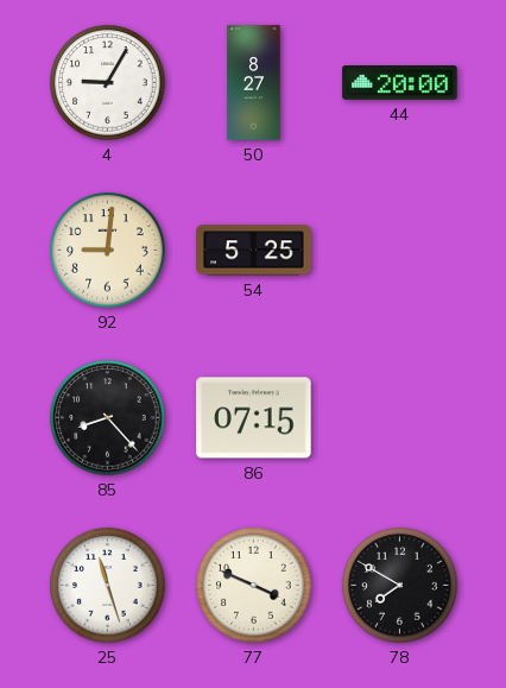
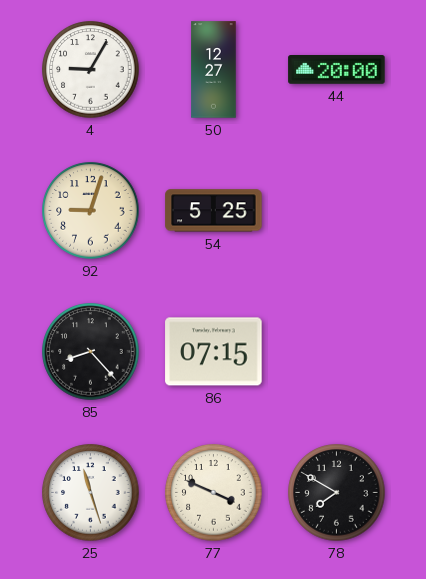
50: 8:27 -> 12:27 (214, 70)
92: 9:01 -> 9:03 (91, 211)
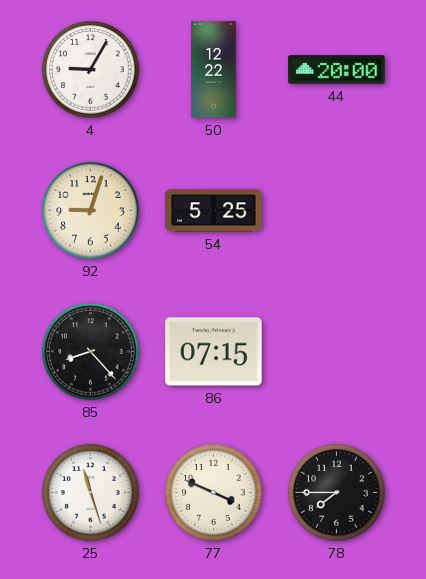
50: 12:27 -> 12:22 (214, 70)
78: 7:50 -> 7:45 (337, 493)
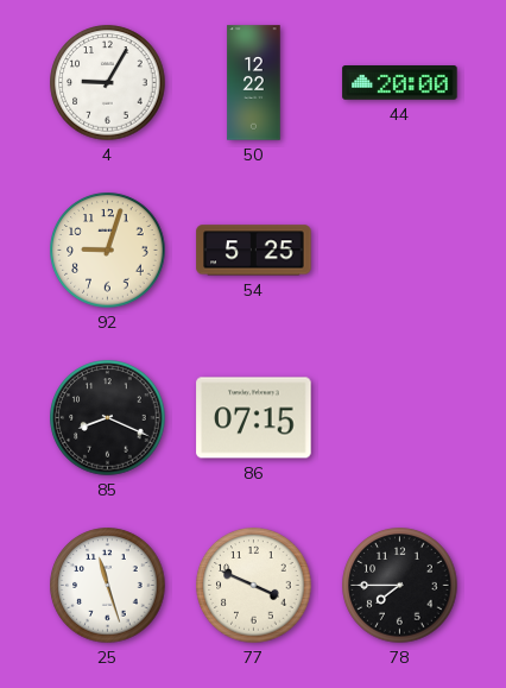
85: 8:23 -> 8:19 (108, 418)
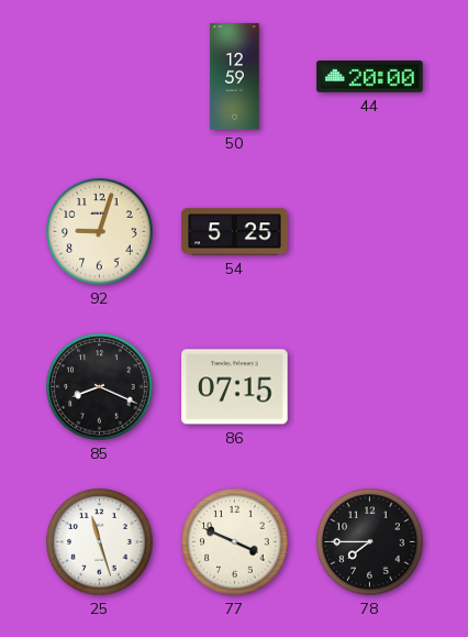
4: 9:05 -> none (108, 83)
50: 12:22 -> 12:59 (235, 77)
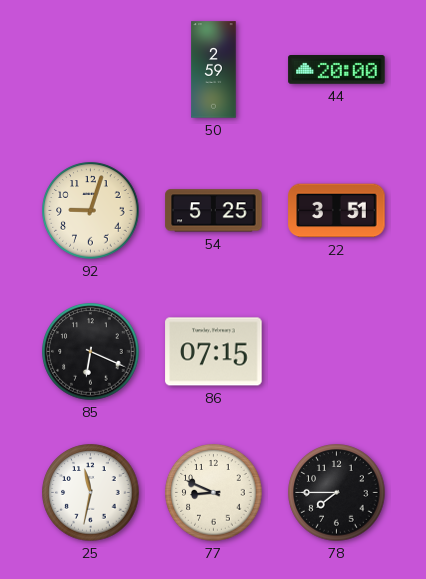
50: 12:59 -> 2:59 (214, 70)
22: none -> 3:51 (337, 211)
85: 8:19 -> 6:19 (91, 352)
25: 11:27 -> 11:32 (91, 493)
77: 3:49 -> 8:49 (214, 493)
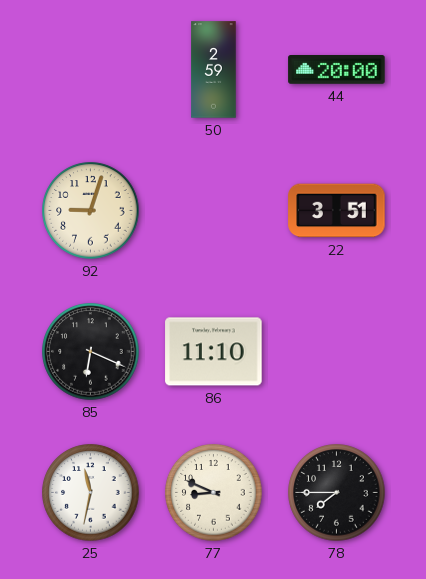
54: 5:25 -> none (214, 211)
86: 07:15 -> 11:10 (214, 352)
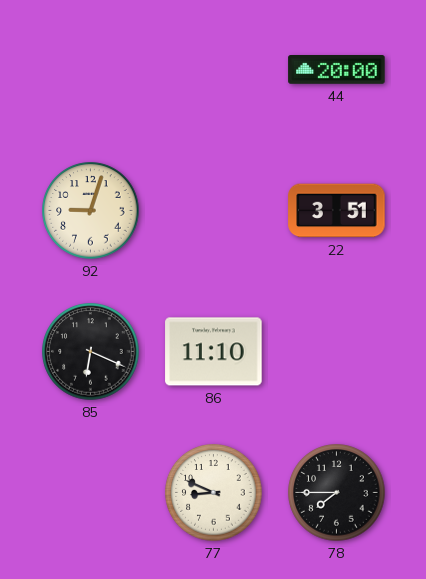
50: 2:59 -> none (214, 70)
25: 11:32 -> none (91, 493)
